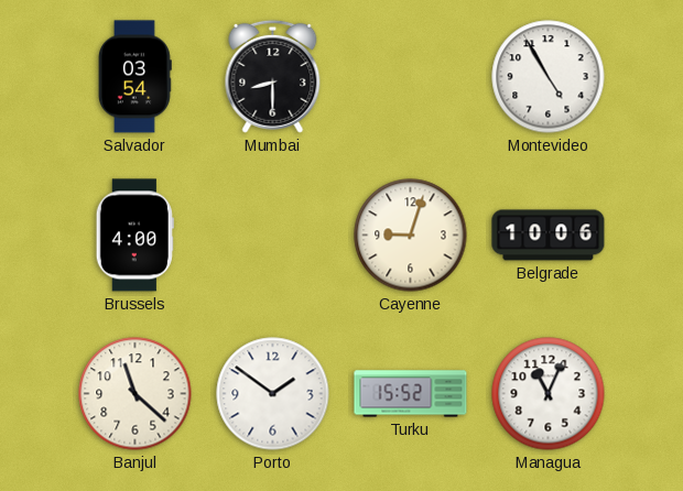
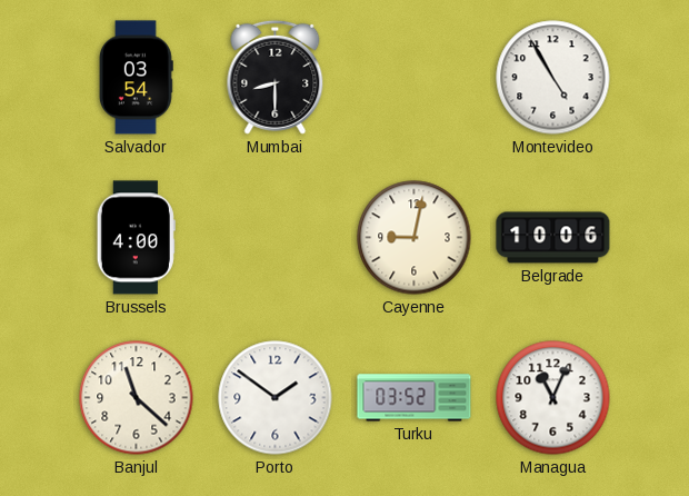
Cayenne: 9:03 -> 9:02 (415, 238)
Turku: 15:52 -> 03:52 (415, 398)
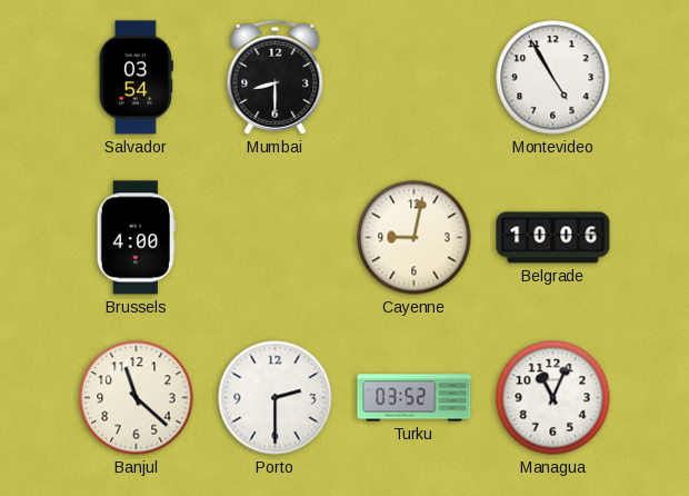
Porto: 1:51 -> 2:30 (276, 398)
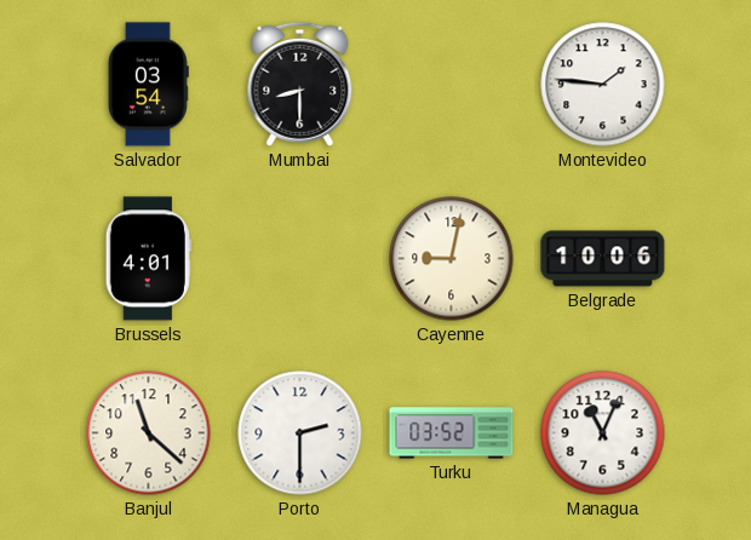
Montevideo: 4:55 -> 1:46 (603, 85)
Brussels: 4:00 -> 4:01 (148, 259)
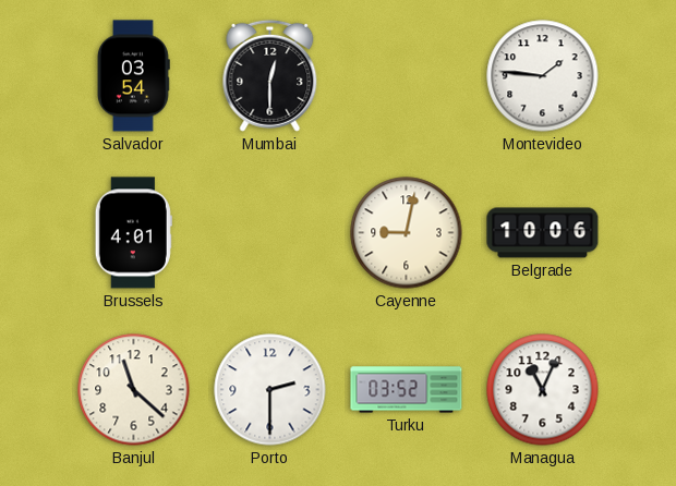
Mumbai: 8:30 -> 12:30 (270, 75)
